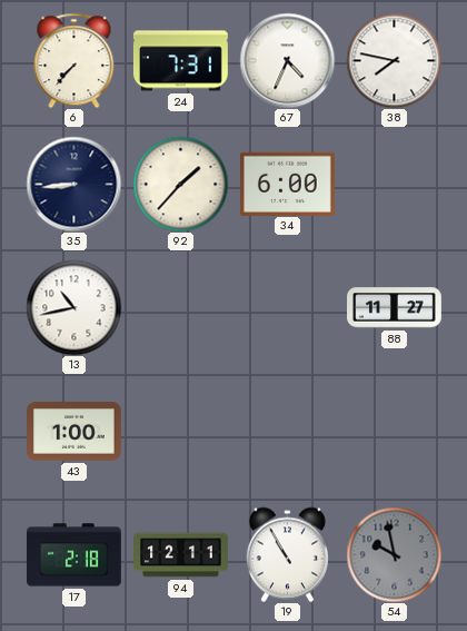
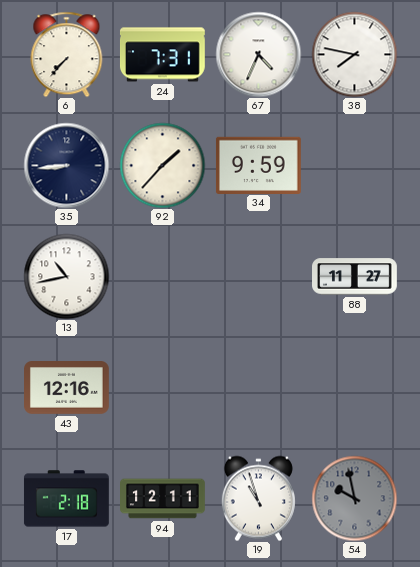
34: 6:00 -> 9:59 (258, 165)
43: 1:00 -> 12:16 (67, 388)
19: 10:55 -> 10:57 (258, 498)
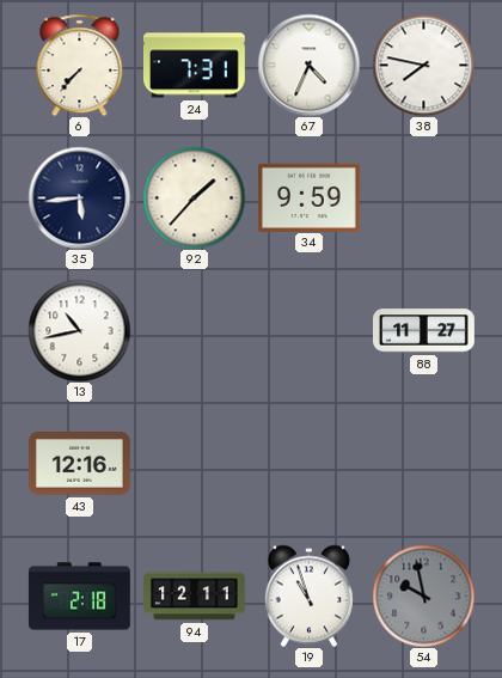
35: 8:44 -> 5:44 (79, 197)
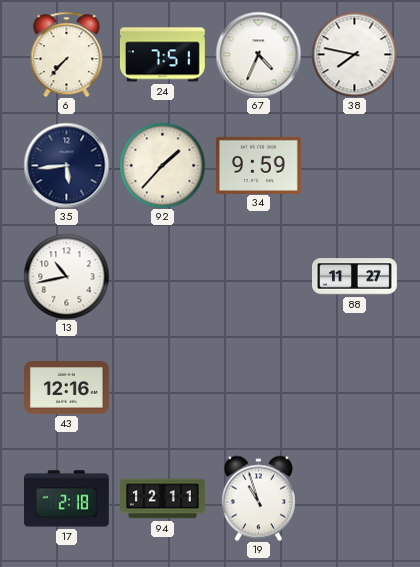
24: 7:31 -> 7:51 (162, 55)
54: 9:58 -> none (423, 595)
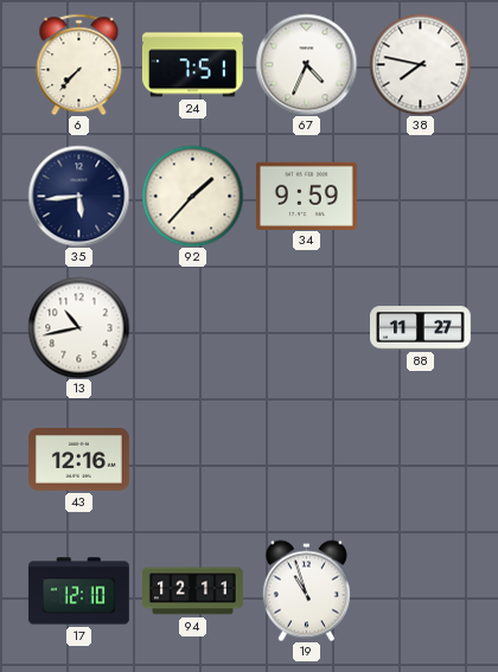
17: 2:18 -> 12:10 (78, 591)
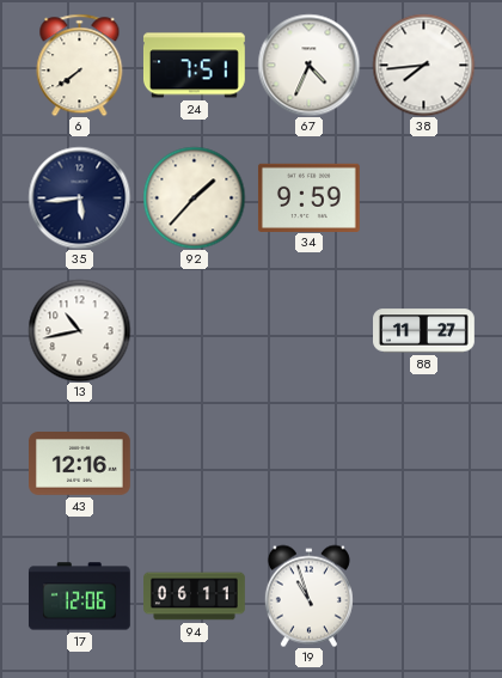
6: 7:37 -> 7:39 (80, 65)
38: 7:47 -> 7:44 (423, 65)
17: 12:10 -> 12:06 (79, 597)
94: 12:11 -> 06:11 (195, 597)
